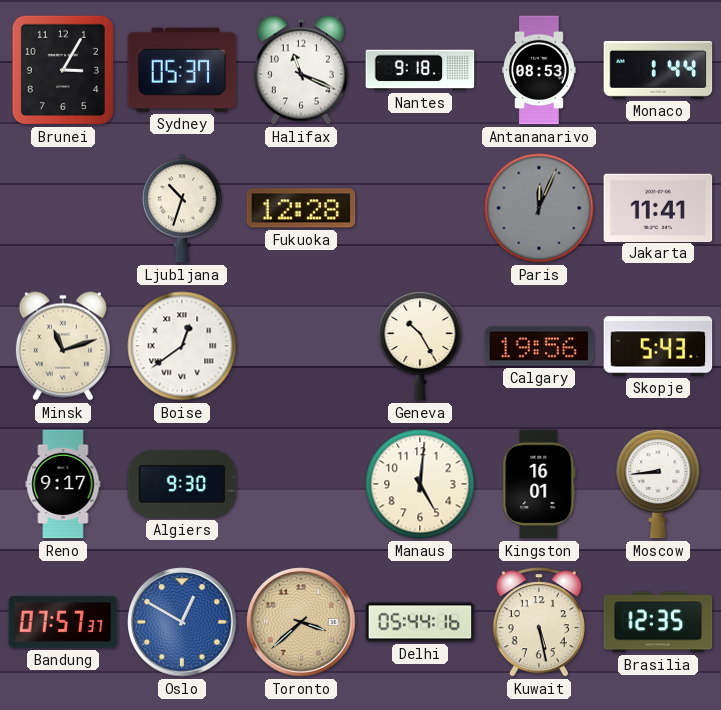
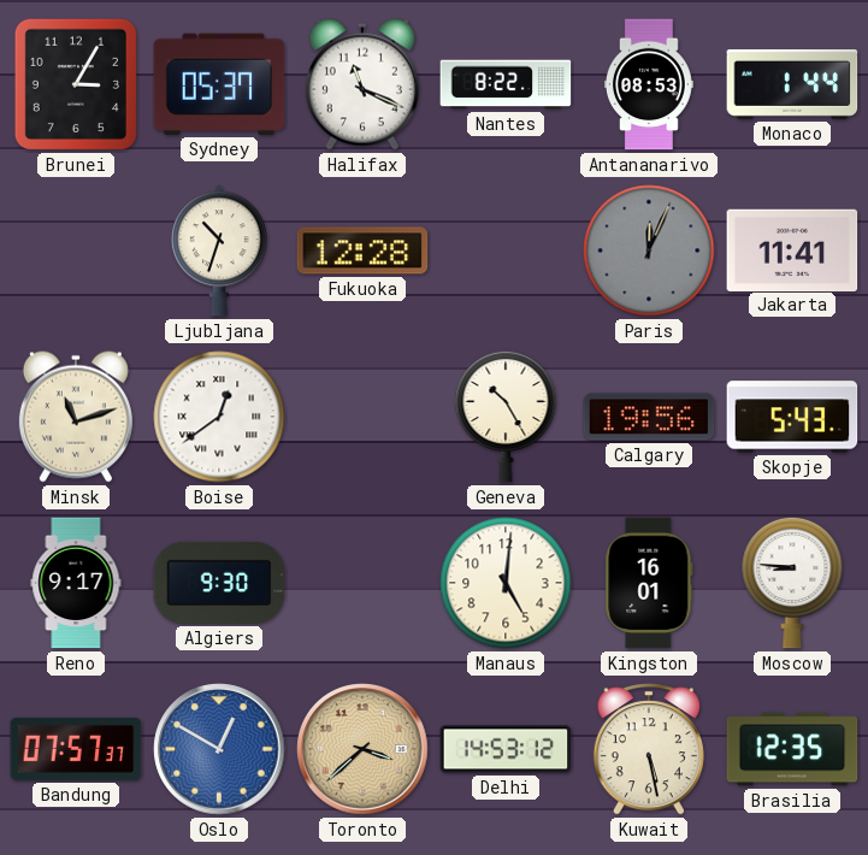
Nantes: 9:18 -> 8:22 (506, 84)
Moscow: 8:44 -> 8:46 (792, 583)
Delhi: 05:44 -> 14:53 (506, 749)
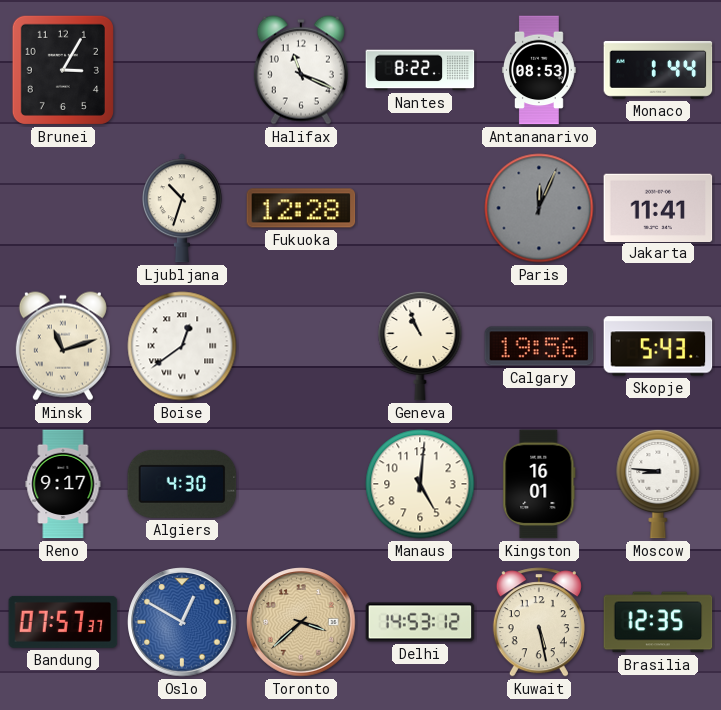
Sydney: 05:37 -> none (219, 84)
Geneva: 10:25 -> 10:56 (420, 346)
Algiers: 9:30 -> 4:30 (182, 484)
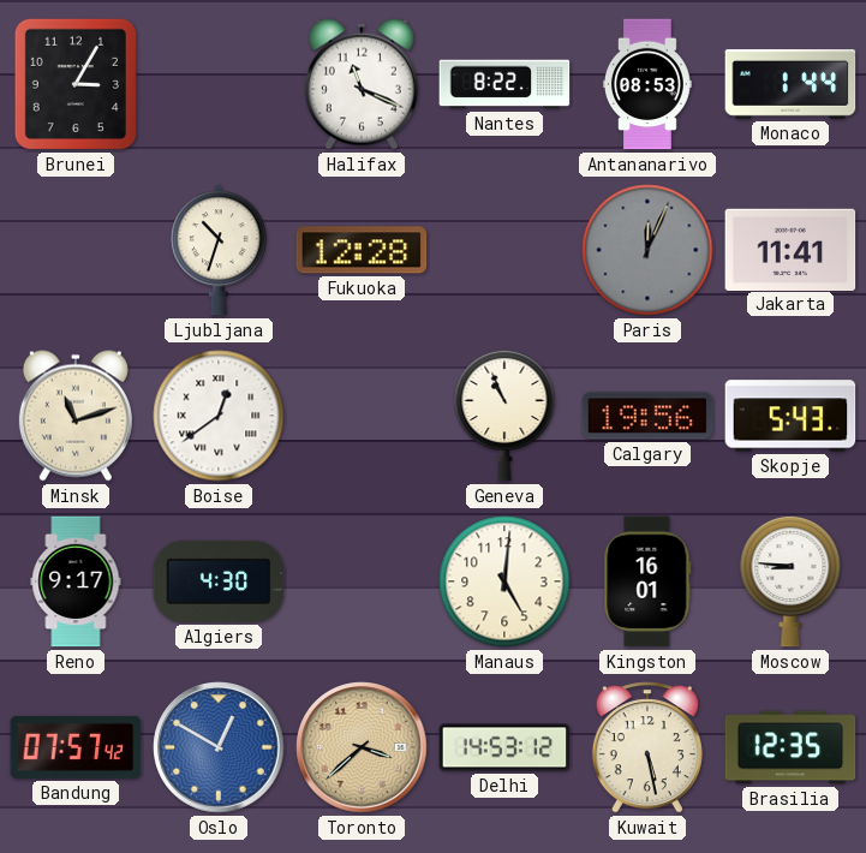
Bandung: 07:57:37 -> 07:57:42 (76, 747)
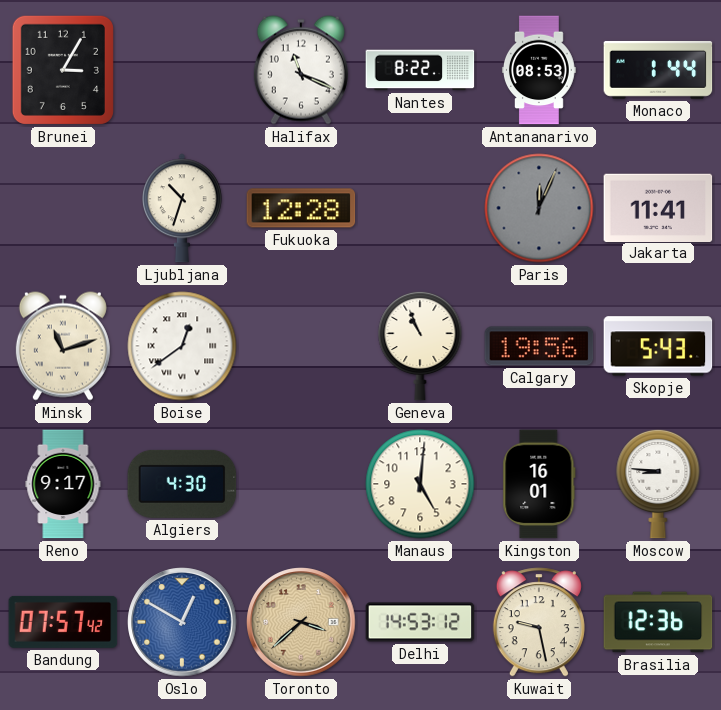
Kuwait: 5:28 -> 9:28 (539, 622)
Brasilia: 12:35 -> 12:36 (658, 622)
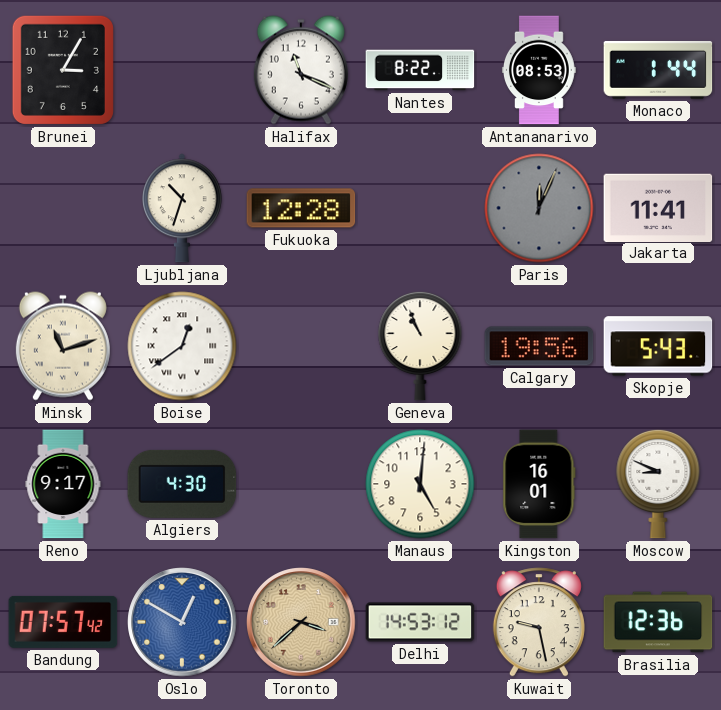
Moscow: 8:46 -> 8:49 (658, 484)
